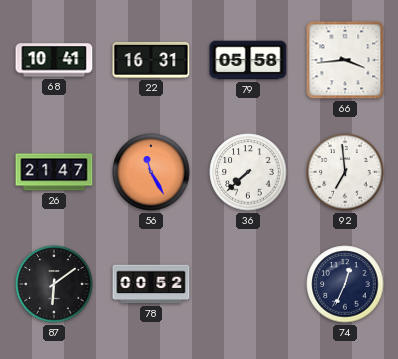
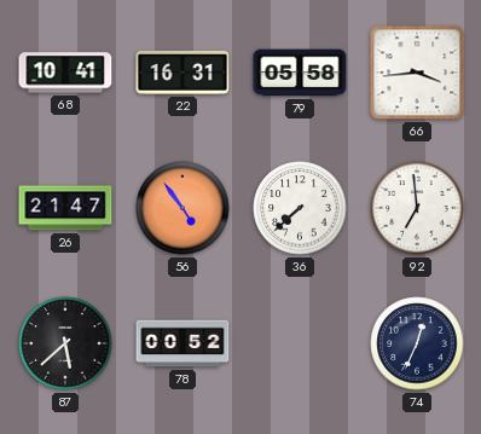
56: 11:25 -> 4:54 (182, 208)
87: 6:09 -> 5:38 (65, 343)
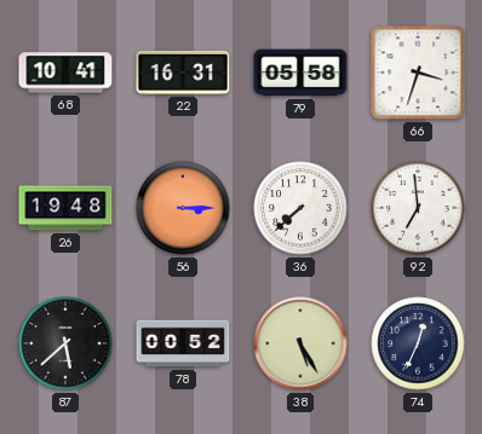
66: 3:44 -> 3:33 (418, 73)
26: 21:47 -> 19:48 (65, 208)
56: 4:54 -> 3:15 (183, 208)
38: none -> 5:25 (300, 343)
